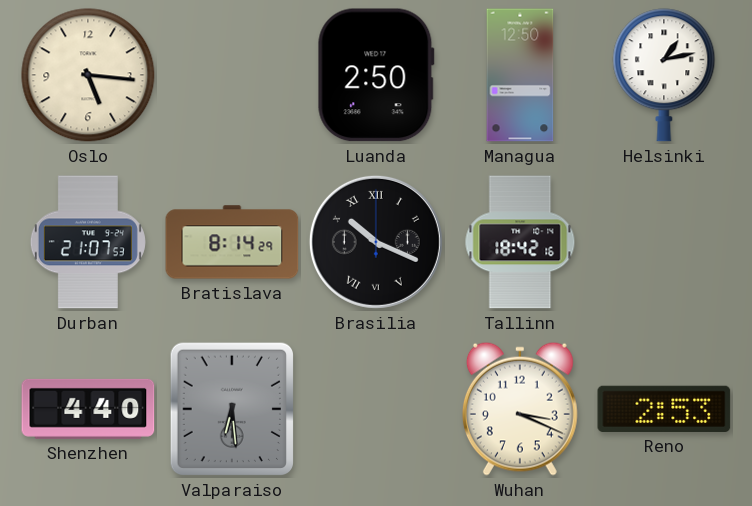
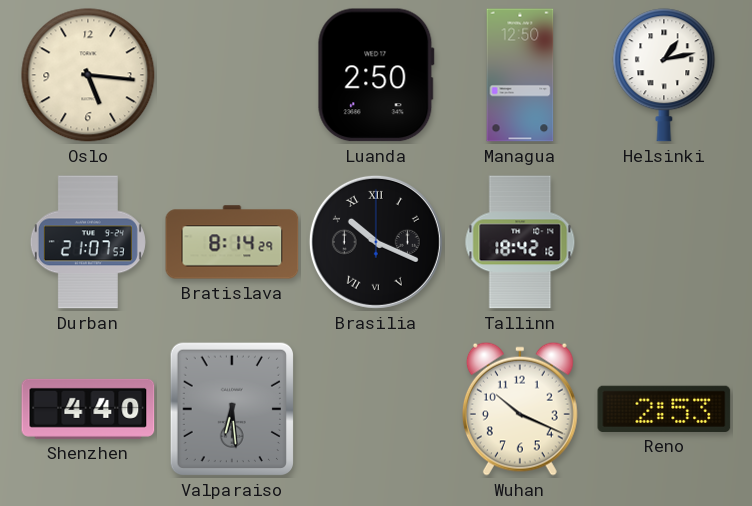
Wuhan: 3:19 -> 10:19 (520, 409)
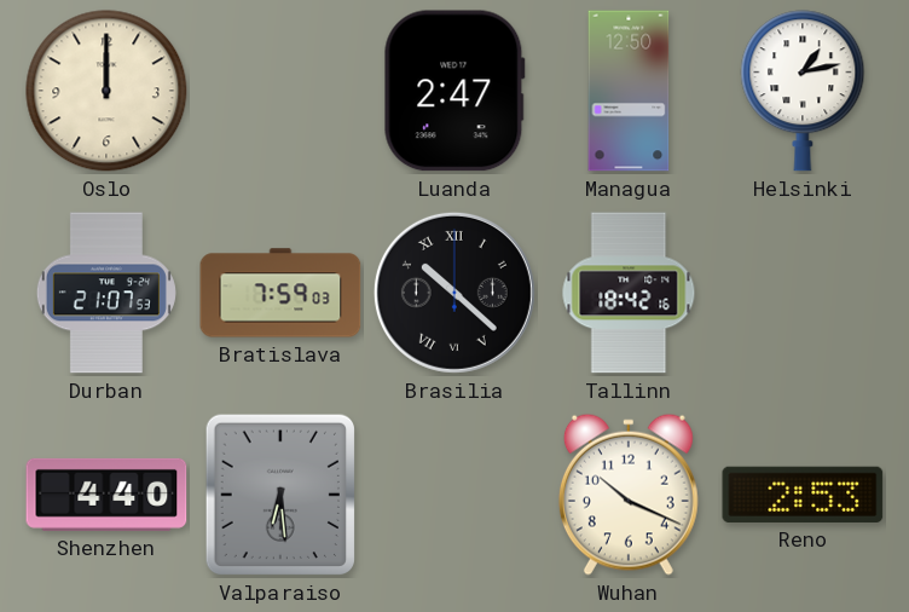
Oslo: 5:16 -> 12:00 (106, 91)
Luanda: 2:50 -> 2:47 (454, 91)
Bratislava: 8:14 -> 7:59 (280, 293)
Brasilia: 10:19 -> 10:22 (454, 293)
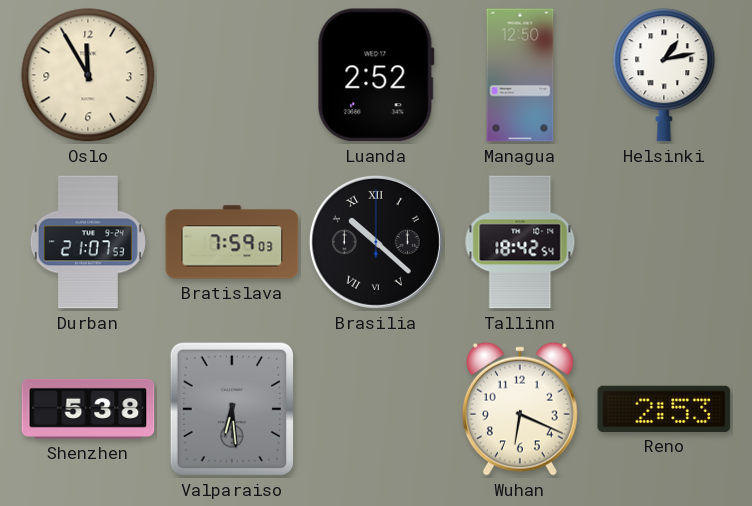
Oslo: 12:00 -> 11:55 (88, 75)
Luanda: 2:47 -> 2:52 (376, 75)
Tallinn: 18:42:16 -> 18:42:54 (520, 242)
Shenzhen: 4:40 -> 5:38 (88, 409)
Wuhan: 10:19 -> 6:19 (520, 409)
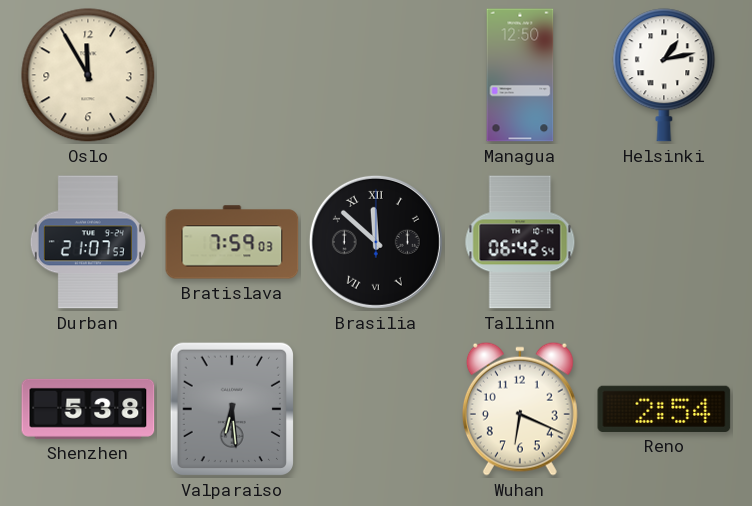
Luanda: 2:52 -> none (376, 75)
Brasilia: 10:22 -> 11:52 (376, 242)
Tallinn: 18:42 -> 06:42 (520, 242)
Reno: 2:53 -> 2:54 (664, 409)
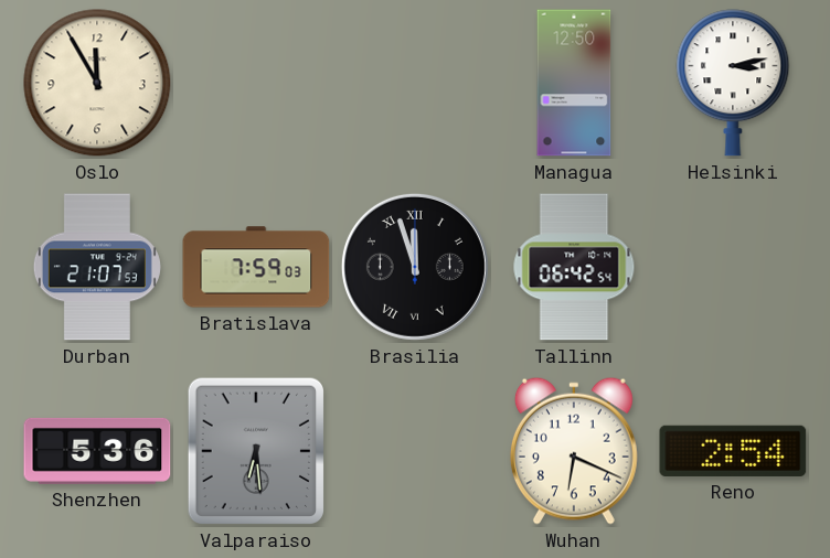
Helsinki: 1:13 -> 3:13 (733, 83)
Brasilia: 11:52 -> 11:57 (415, 267)
Shenzhen: 5:38 -> 5:36 (97, 451)
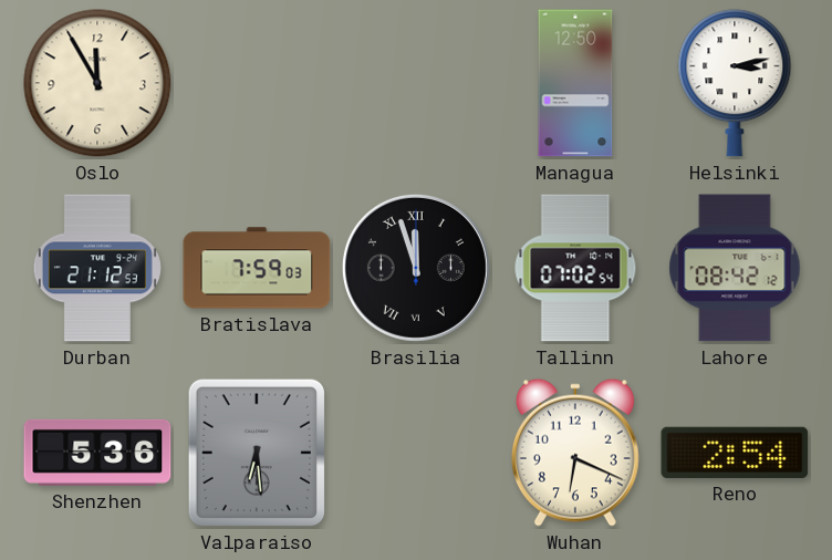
Durban: 21:07 -> 21:12 (97, 268)
Tallinn: 06:42 -> 07:02 (575, 268)
Lahore: none -> 08:42 (735, 268)
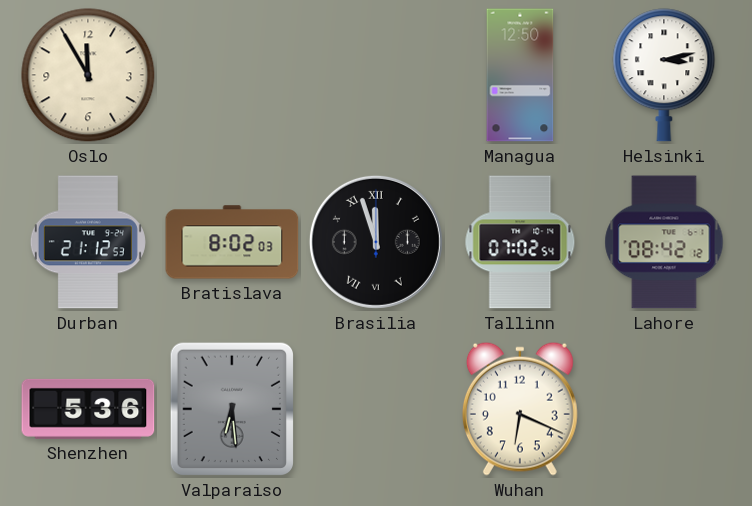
Bratislava: 7:59 -> 8:02 (232, 242)
Reno: 2:54 -> none (735, 453)
